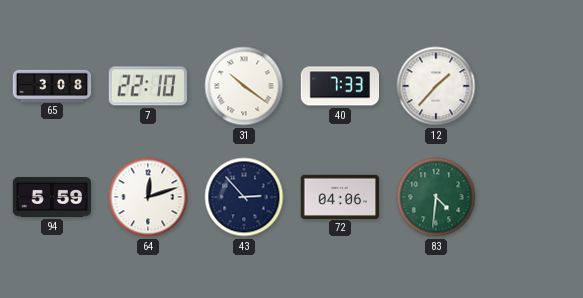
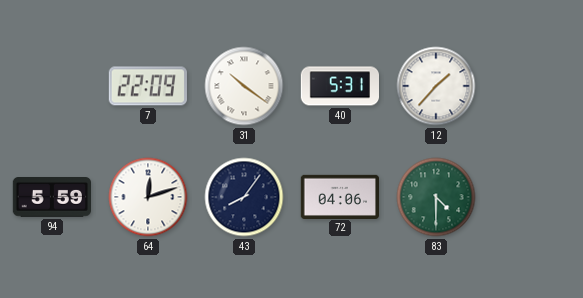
65: 3:08 -> none (52, 85)
7: 22:10 -> 22:09 (148, 86)
40: 7:33 -> 5:31 (339, 86)
43: 2:53 -> 8:06 (244, 197)
83: 4:31 -> 4:30 (436, 197)
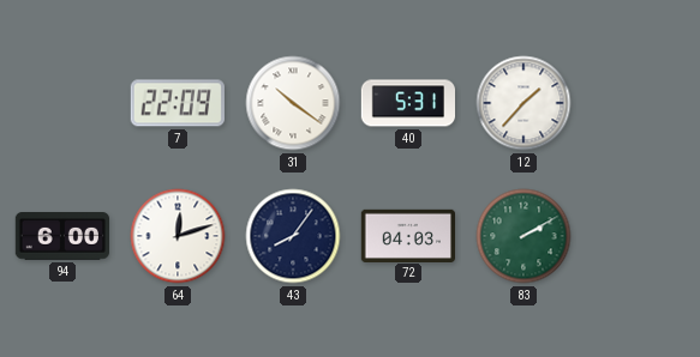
94: 5:59 -> 6:00 (61, 237)
72: 04:06 -> 04:03 (407, 235)
83: 4:30 -> 2:10 (523, 236)
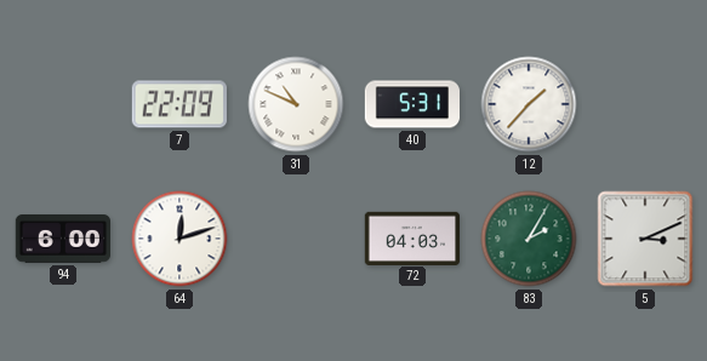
31: 10:21 -> 10:49 (296, 104)
43: 8:06 -> none (293, 236)
83: 2:10 -> 2:05 (529, 239)
5: none -> 3:11 (645, 239)
